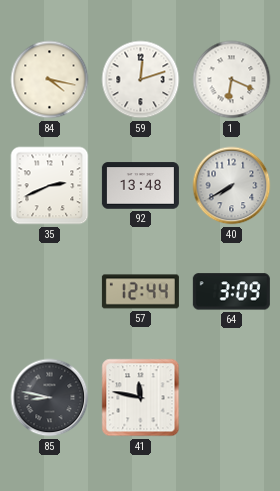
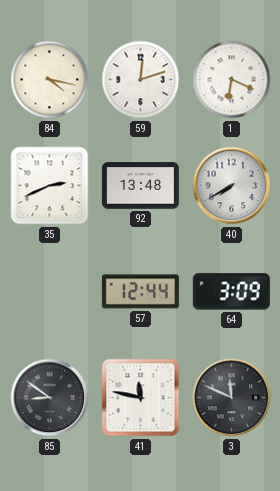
85: 8:47 -> 8:51 (50, 398)
3: none -> 11:49 (232, 398)
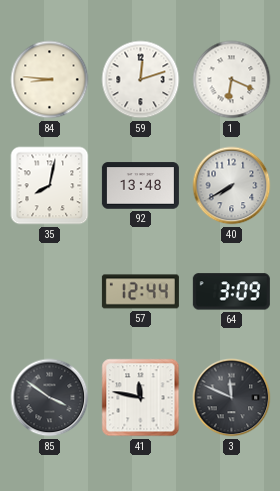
84: 4:17 -> 8:46 (50, 80)
35: 2:41 -> 8:02 (50, 186)
85: 8:51 -> 3:51 (50, 398)
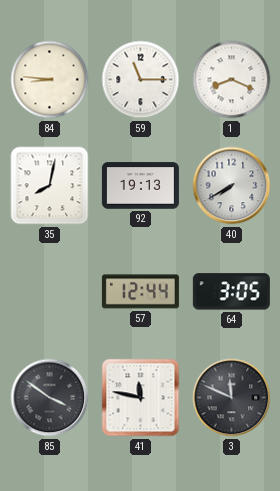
59: 12:12 -> 11:15 (141, 80)
1: 6:19 -> 8:19 (232, 80)
92: 13:48 -> 19:13 (140, 186)
64: 3:09 -> 3:05 (231, 292)
